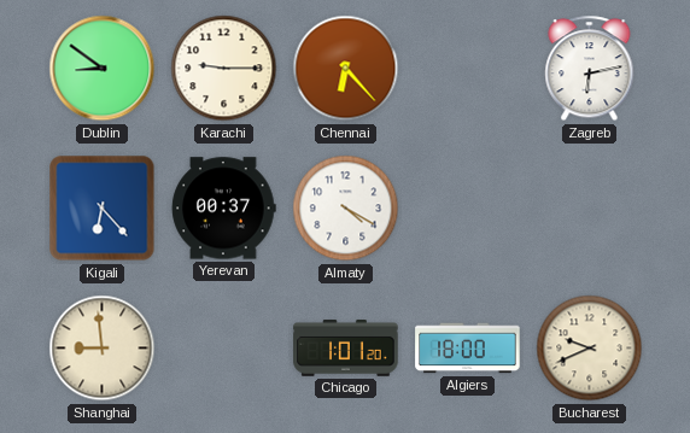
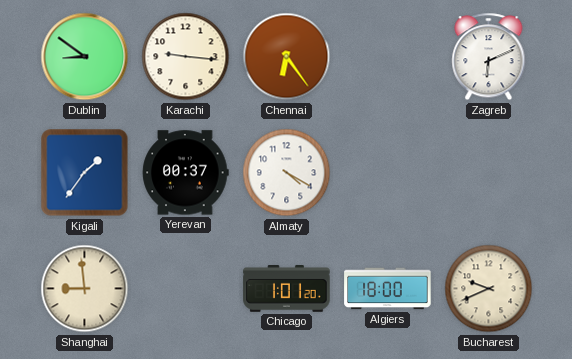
Karachi: 9:15 -> 9:16 (186, 57)
Chennai: 6:23 -> 6:24 (287, 57)
Zagreb: 6:13 -> 6:11 (489, 57)
Kigali: 6:23 -> 1:36 (85, 173)
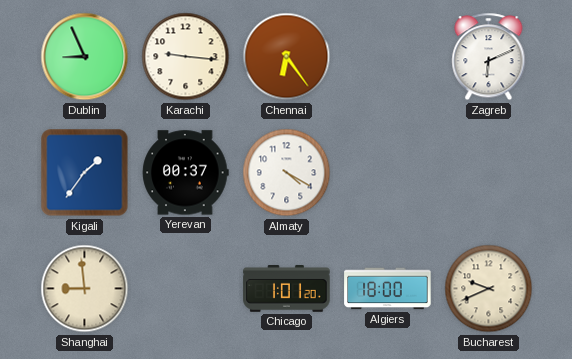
Dublin: 8:51 -> 8:56 (85, 57)
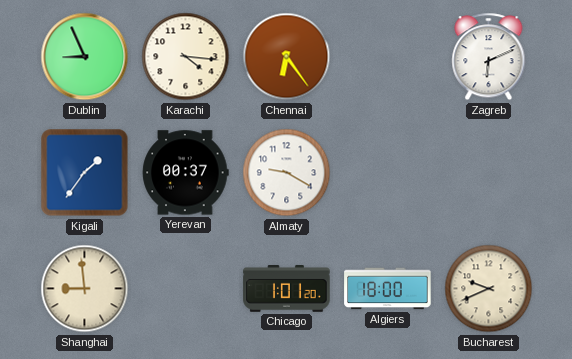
Karachi: 9:16 -> 4:16 (186, 57)
Almaty: 4:20 -> 9:20 (287, 173)
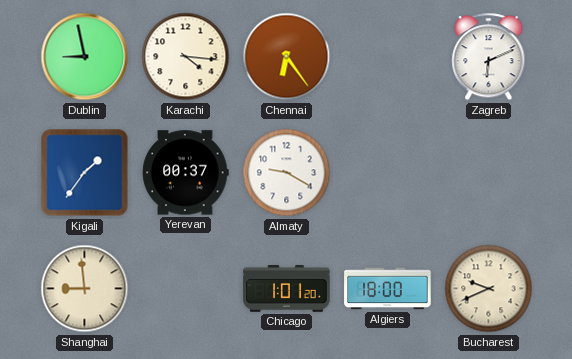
Dublin: 8:56 -> 8:58 (85, 57)
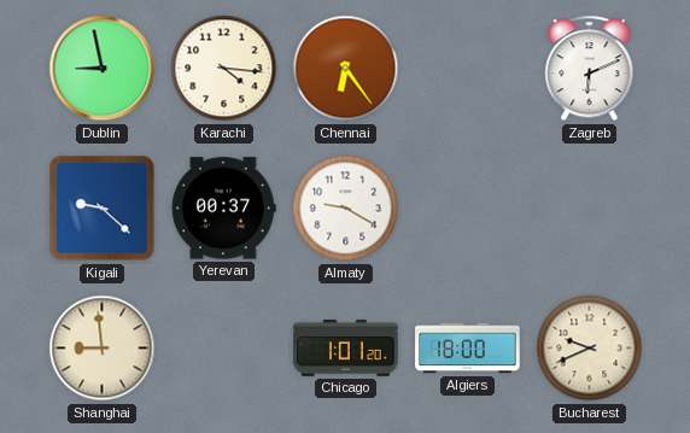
Kigali: 1:36 -> 9:22 (103, 209)
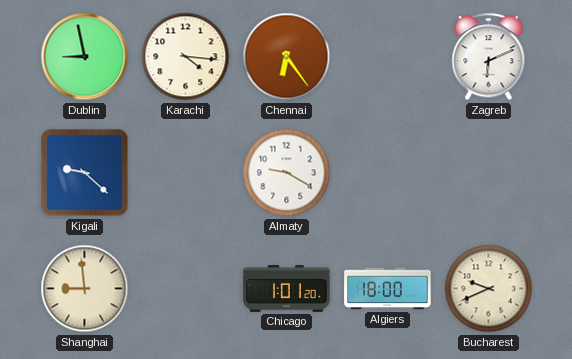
Yerevan: 00:37 -> none (224, 209)
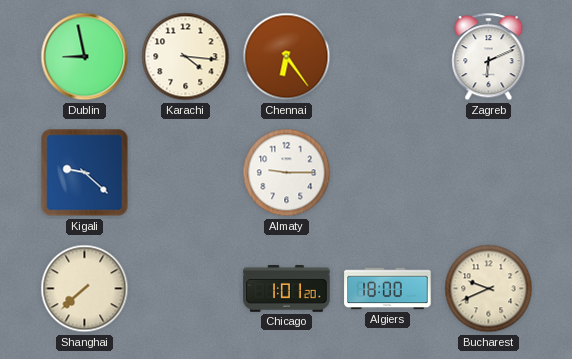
Almaty: 9:20 -> 9:15 (287, 173)
Shanghai: 8:59 -> 7:38 (85, 289)
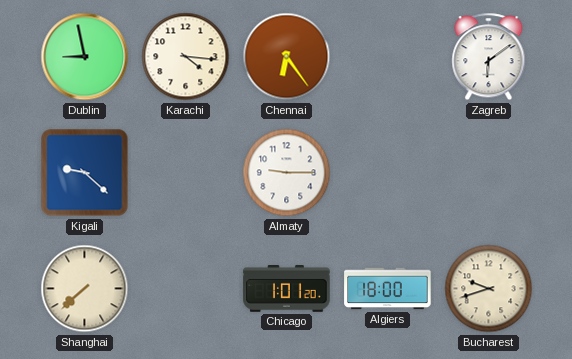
Zagreb: 6:11 -> 6:09 (489, 57)
Bucharest: 9:41 -> 9:42 (489, 289)
